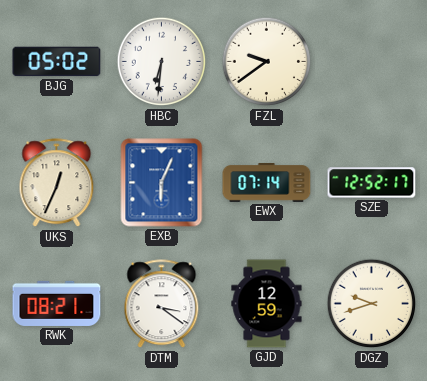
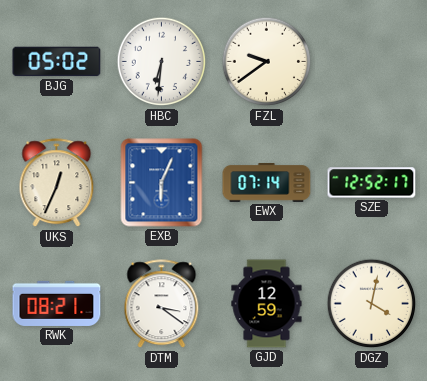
DGZ: 9:42 -> 4:02 (372, 304)
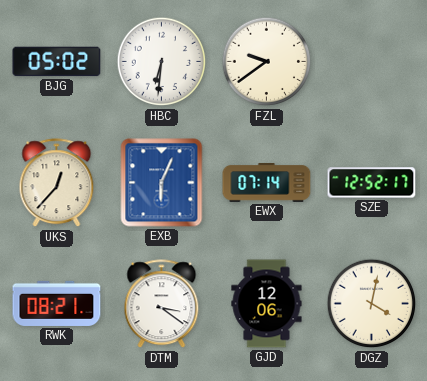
UKS: 12:34 -> 12:37 (57, 183)
GJD: 12:59 -> 12:06 (267, 304)
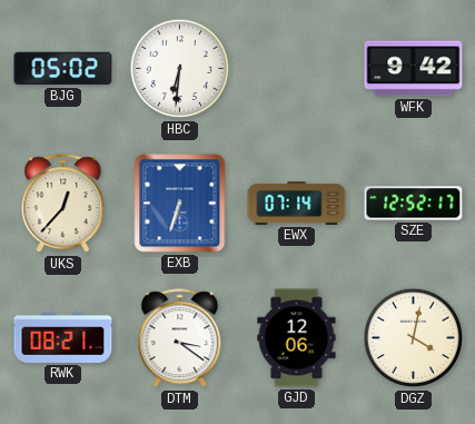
FZL: 9:39 -> none (267, 62)
WFK: none -> 9:42 (414, 69)
EXB: 6:04 -> 6:33 (180, 204)
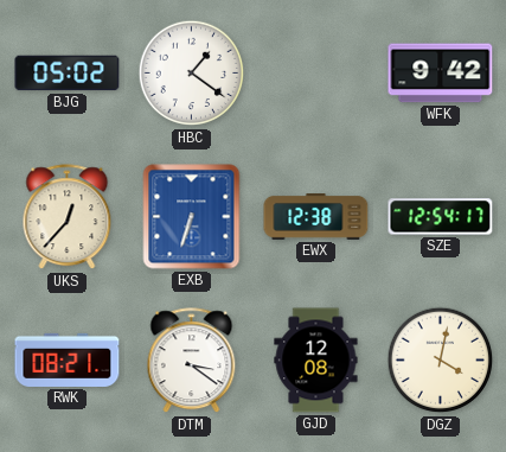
HBC: 6:31 -> 1:21 (192, 74)
EWX: 07:14 -> 12:38 (316, 217)
SZE: 12:52 -> 12:54 (441, 217)
GJD: 12:06 -> 12:08 (316, 361)
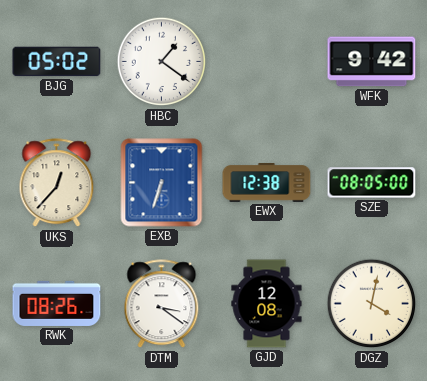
SZE: 12:54 -> 08:05 (372, 183)
RWK: 08:21 -> 08:26 (57, 303)
